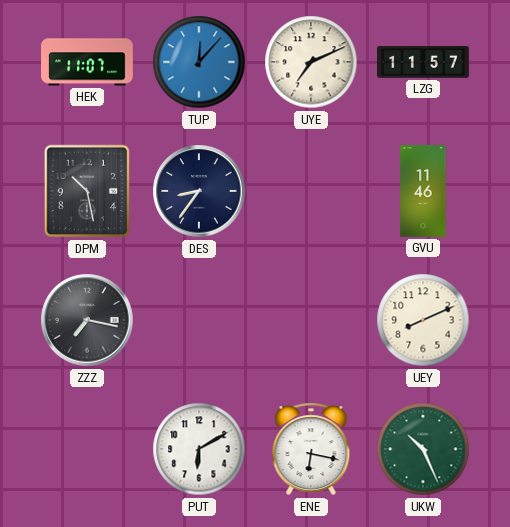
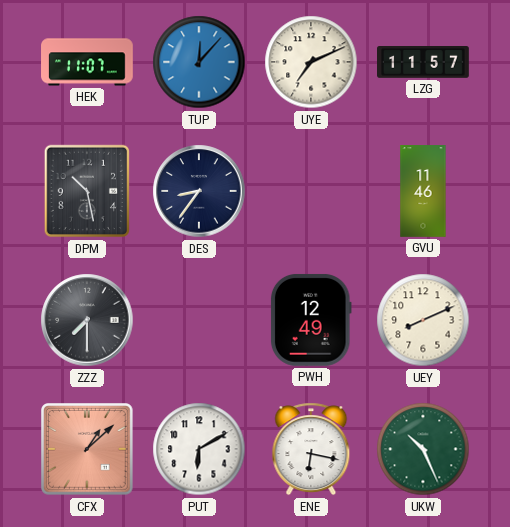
ZZZ: 7:17 -> 7:30 (87, 320)
PWH: none -> 12:49 (311, 320)
CFX: none -> 1:08 (88, 450)
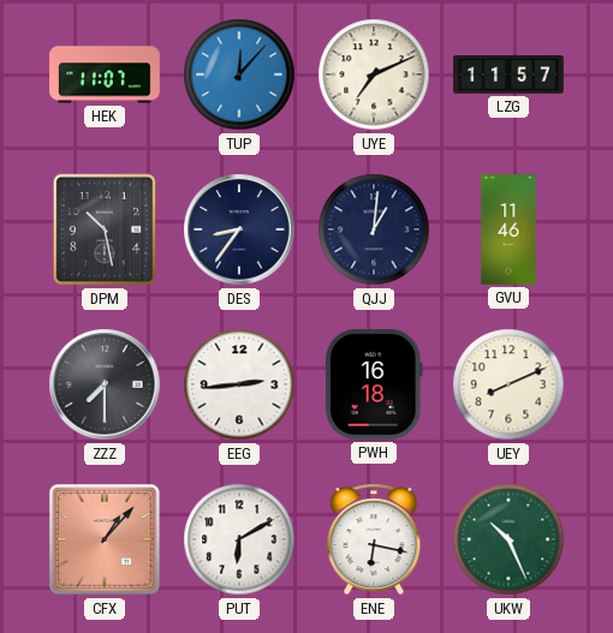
QJJ: none -> 1:01 (374, 229)
EEG: none -> 2:44 (239, 384)
PWH: 12:49 -> 16:18 (374, 384)
CFX: 1:08 -> 1:07 (106, 541)
